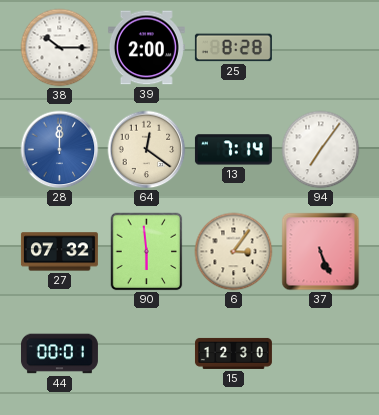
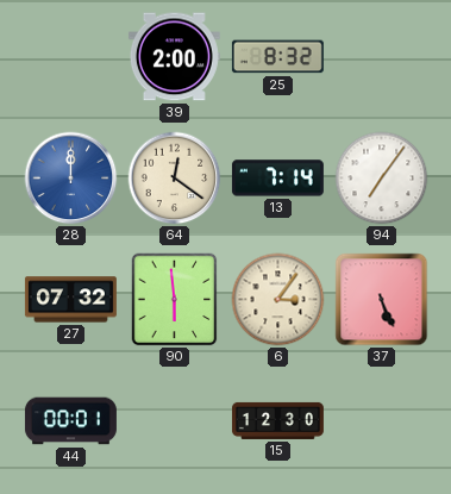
38: 10:15 -> none (60, 48)
25: 8:28 -> 8:32 (277, 57)
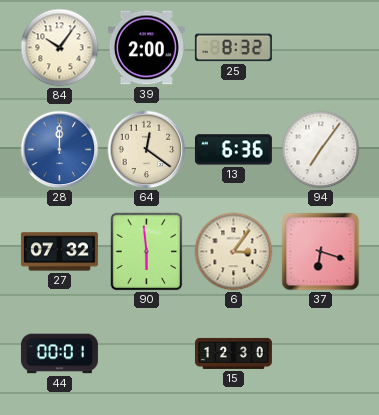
84: none -> 10:06 (60, 48)
13: 7:14 -> 6:36 (233, 150)
37: 5:26 -> 6:18 (321, 252)
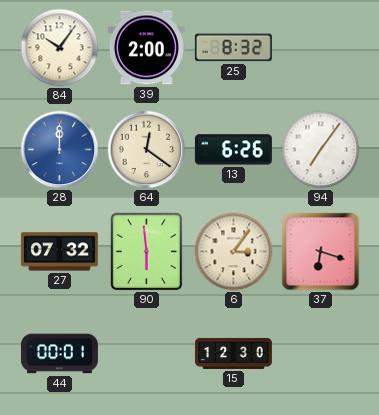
13: 6:36 -> 6:26 (233, 150)
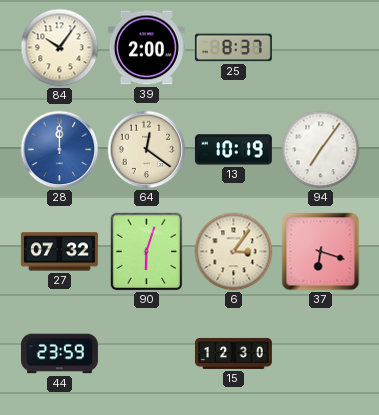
25: 8:32 -> 8:37 (233, 48)
13: 6:26 -> 10:19 (233, 150)
90: 5:59 -> 6:03 (147, 252)
44: 00:01 -> 23:59 (59, 354)
